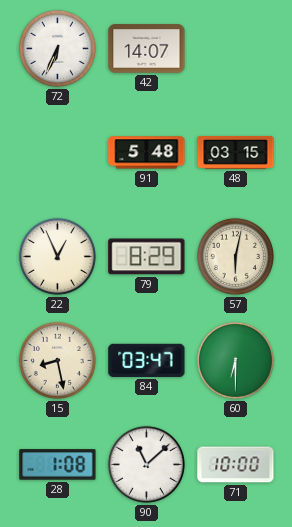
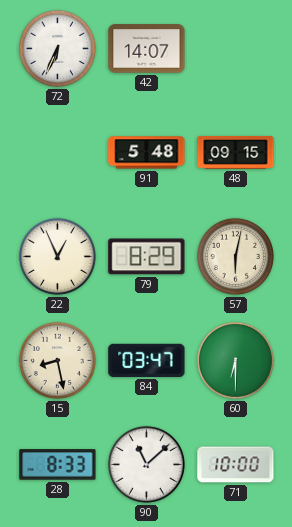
48: 03:15 -> 09:15 (236, 152)
28: 1:08 -> 8:33 (58, 465)
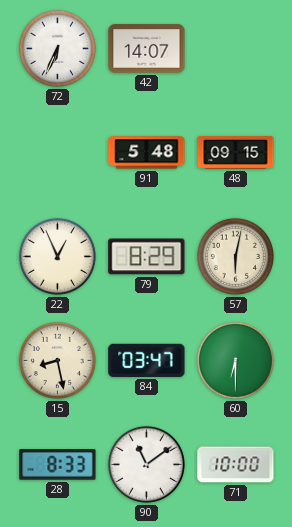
90: 11:08 -> 11:09 (146, 464)
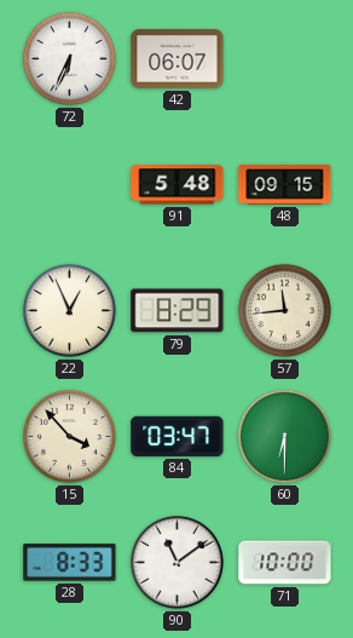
42: 14:07 -> 06:07 (178, 59)
57: 6:02 -> 11:44 (284, 310)
15: 8:28 -> 3:53 (69, 436)
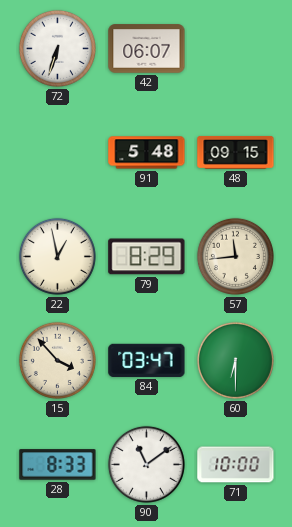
72: 6:34 -> 6:33 (57, 48)
22: 12:56 -> 12:58 (57, 256)
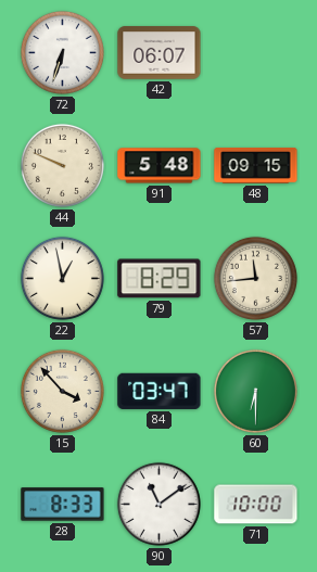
44: none -> 9:49 (62, 165)
